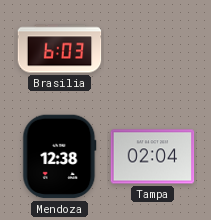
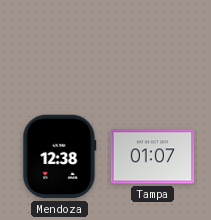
Brasilia: 6:03 -> none (60, 49)
Tampa: 02:04 -> 01:07 (153, 157)
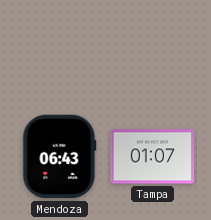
Mendoza: 12:38 -> 06:43 (60, 157)
